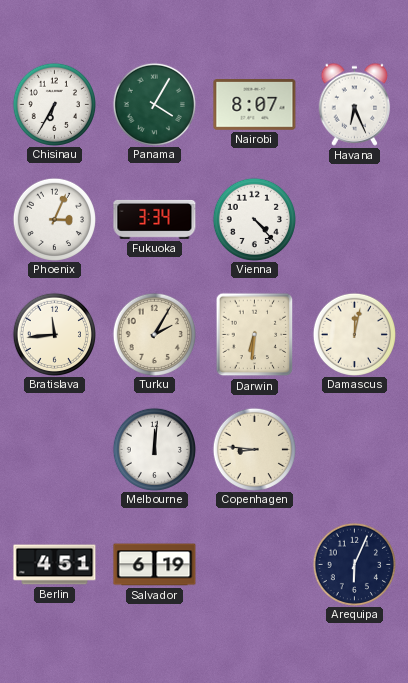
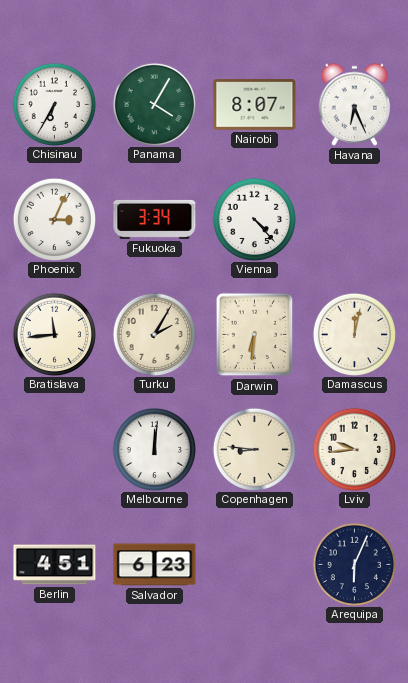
Lviv: none -> 9:44 (354, 449)
Salvador: 6:19 -> 6:23 (155, 565)
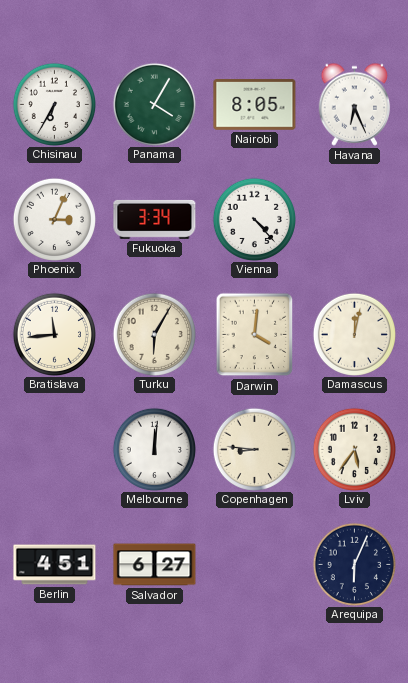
Nairobi: 8:07 -> 8:05 (255, 105)
Turku: 2:05 -> 6:05 (154, 334)
Darwin: 6:31 -> 4:01 (255, 335)
Lviv: 9:44 -> 5:36 (354, 449)
Salvador: 6:23 -> 6:27 (155, 565)
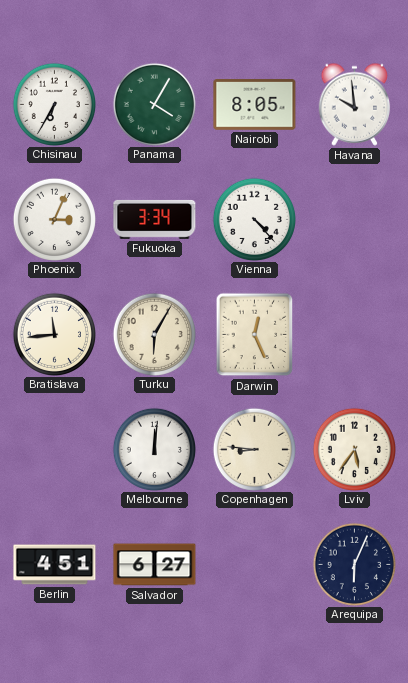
Havana: 6:26 -> 9:59 (355, 104)
Darwin: 4:01 -> 12:26 (255, 335)
Damascus: 12:02 -> none (354, 334)
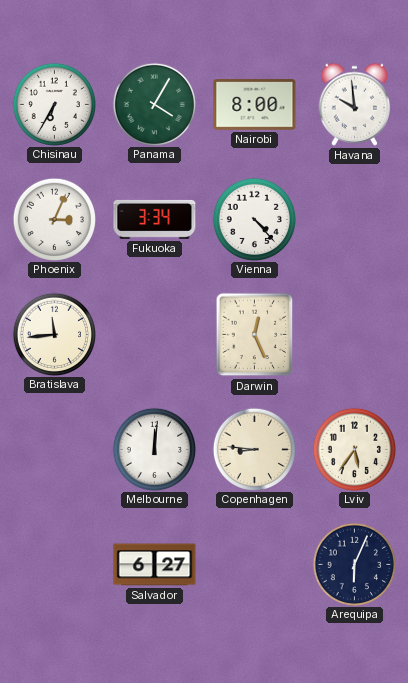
Nairobi: 8:05 -> 8:00 (255, 105)
Turku: 6:05 -> none (154, 334)
Berlin: 4:51 -> none (55, 565)
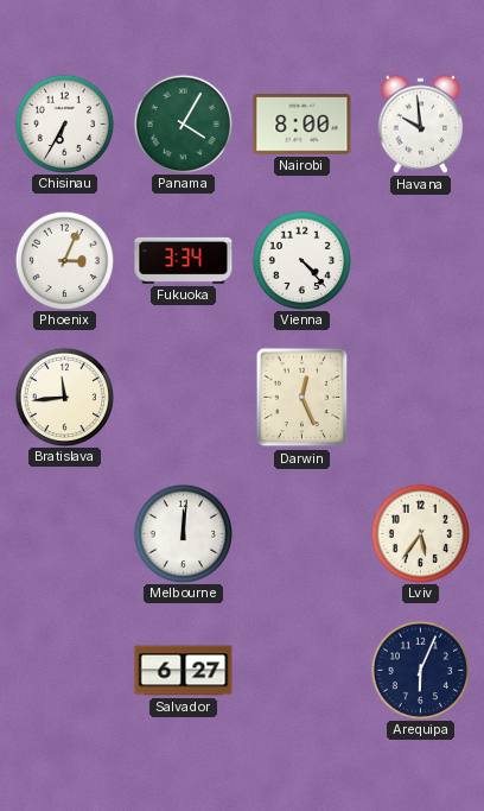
Copenhagen: 8:46 -> none (254, 449)
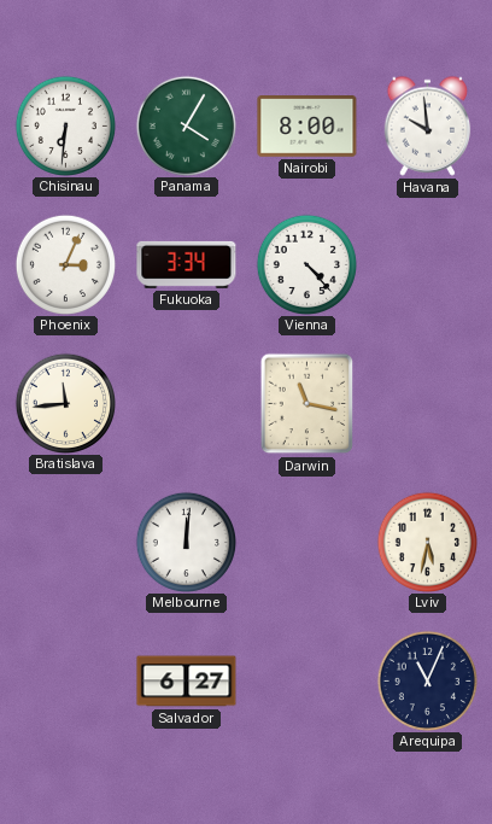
Chisinau: 6:35 -> 6:31 (65, 125)
Darwin: 12:26 -> 11:17 (307, 404)
Lviv: 5:36 -> 5:32 (427, 542)
Arequipa: 6:04 -> 11:04 (427, 680)
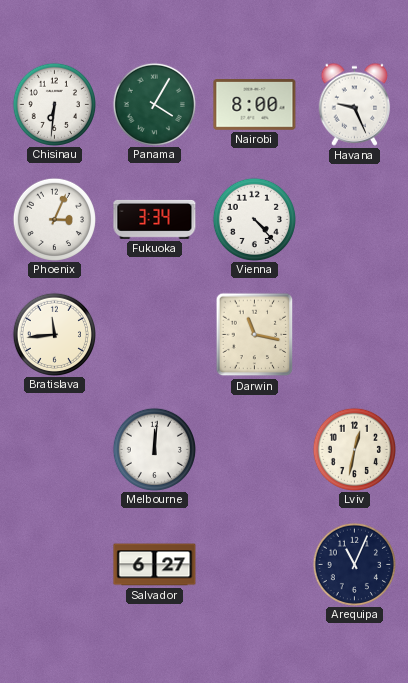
Havana: 9:59 -> 9:26 (355, 104)
Lviv: 5:32 -> 12:32 (354, 449)
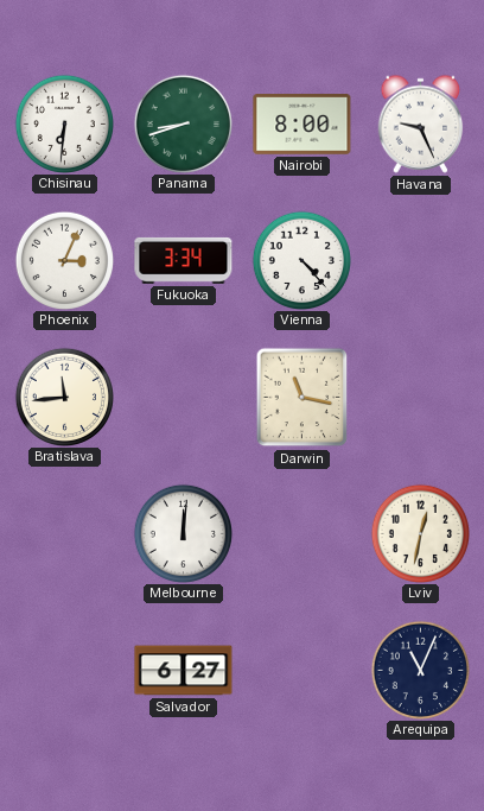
Panama: 4:05 -> 8:42 (183, 123)
